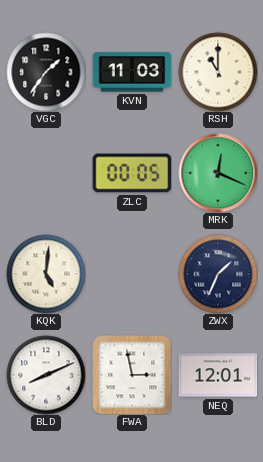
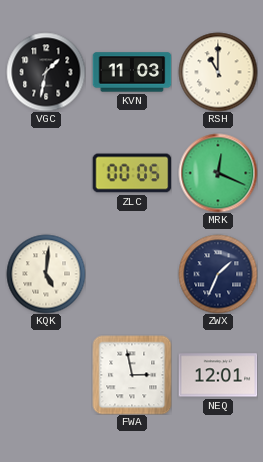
VGC: 1:36 -> 1:32 (46, 72)
BLD: 8:11 -> none (46, 375)
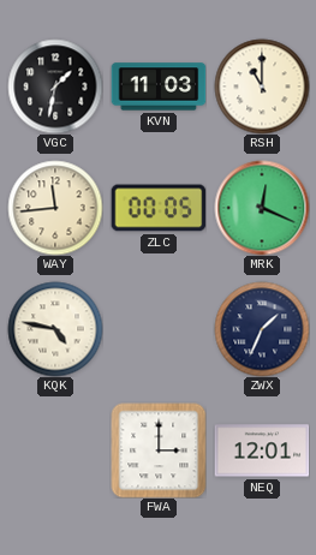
WAY: none -> 11:44 (55, 208)
KQK: 5:01 -> 4:47 (55, 329)
FWA: 2:58 -> 3:00 (159, 450)
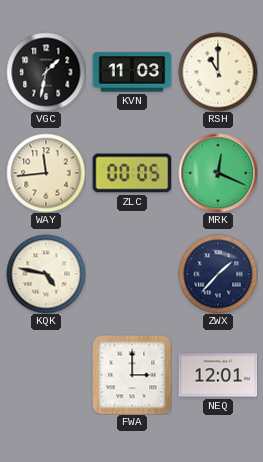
ZWX: 1:34 -> 1:37 (218, 274)
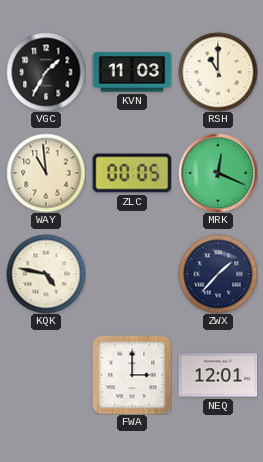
VGC: 1:32 -> 1:35 (46, 72)
WAY: 11:44 -> 10:59 (46, 173)
